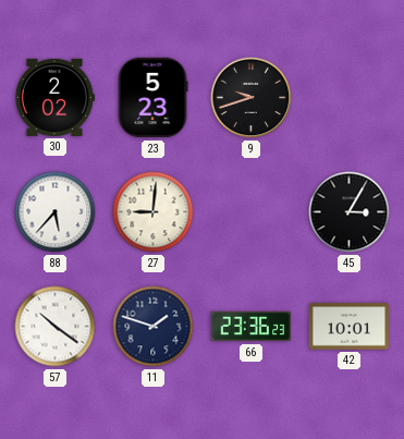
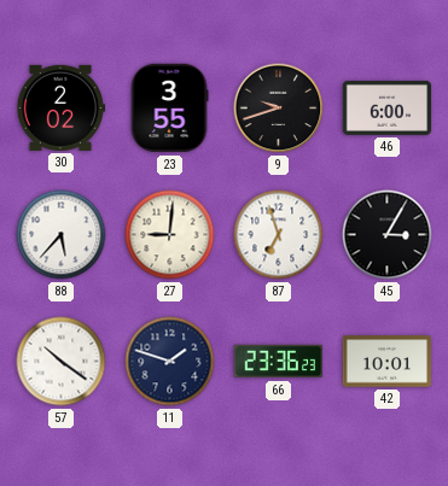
23: 5:23 -> 3:55 (169, 109)
46: none -> 6:00 (388, 107)
87: none -> 6:57 (279, 235)
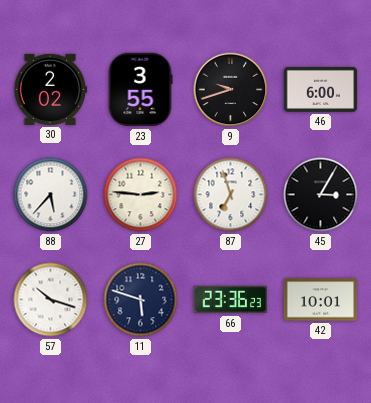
27: 9:01 -> 2:46 (141, 195)
57: 10:21 -> 10:18 (51, 300)
11: 1:48 -> 5:48 (141, 300)
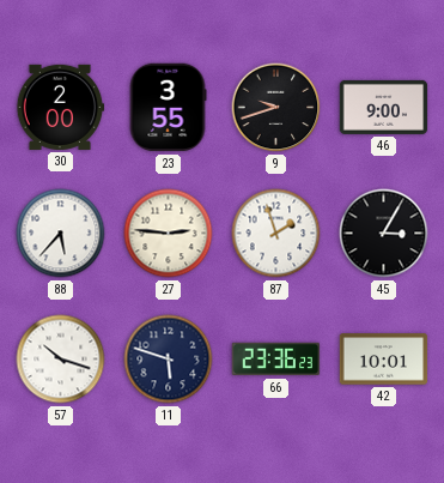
30: 2:02 -> 2:00 (60, 107)
46: 6:00 -> 9:00 (384, 107)
87: 6:57 -> 1:57 (276, 234)
